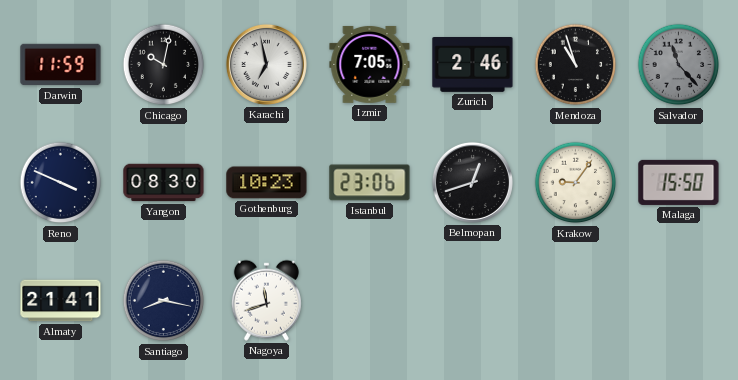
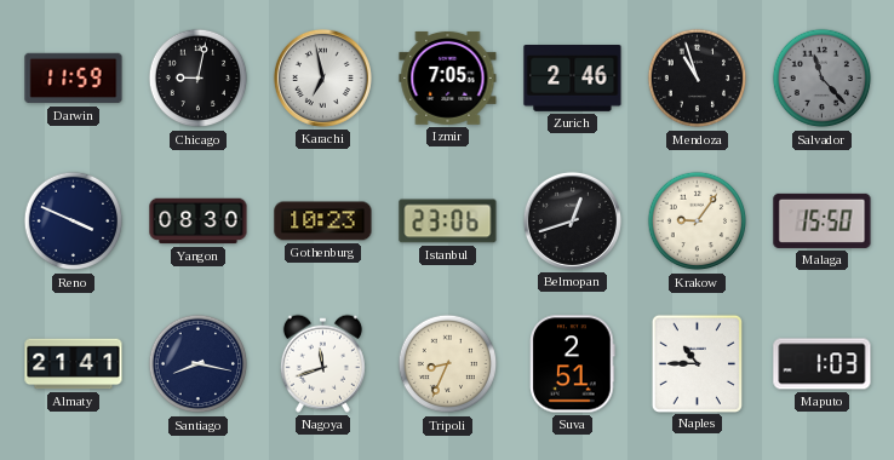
Chicago: 10:02 -> 9:02 (199, 79)
Tripoli: none -> 8:34 (448, 364)
Suva: none -> 2:51 (573, 364)
Naples: none -> 10:45 (697, 363)
Maputo: none -> 1:03 (823, 364)
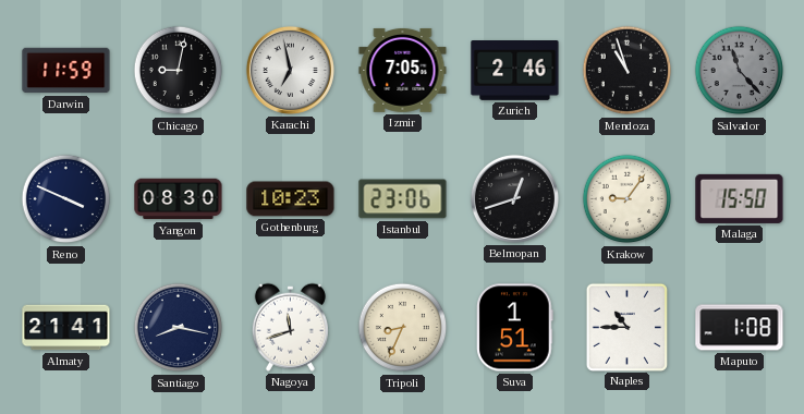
Suva: 2:51 -> 1:51 (515, 328)
Maputo: 1:03 -> 1:08 (740, 328)
